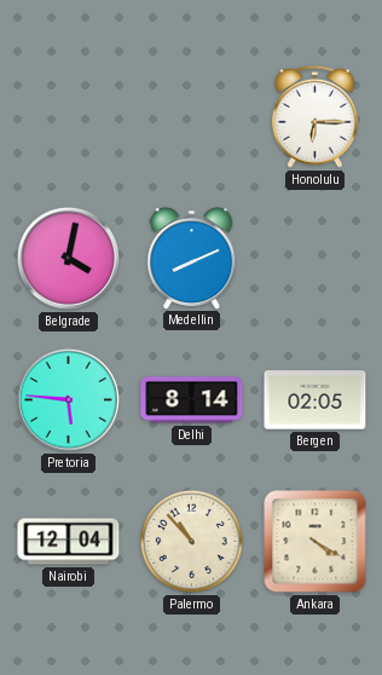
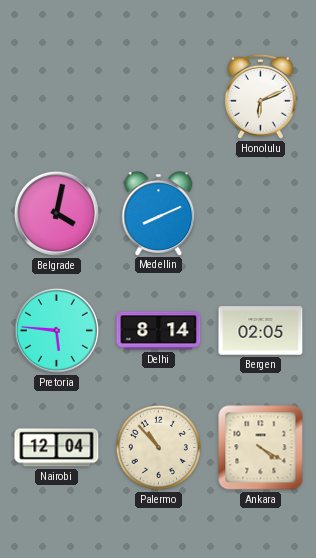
Honolulu: 6:15 -> 6:11 (260, 96)
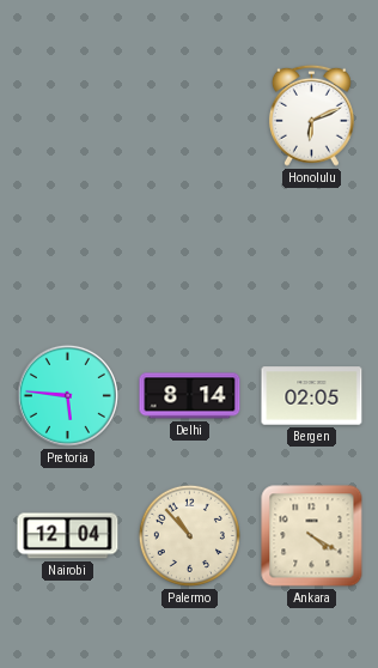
Belgrade: 4:02 -> none (56, 213)
Medellin: 8:11 -> none (159, 213)
